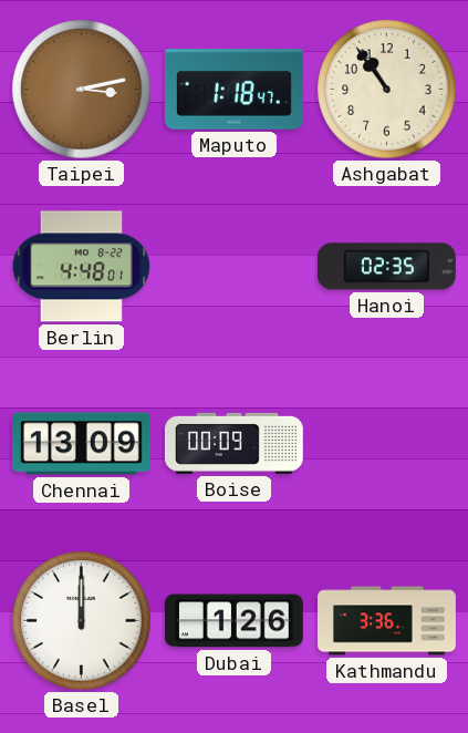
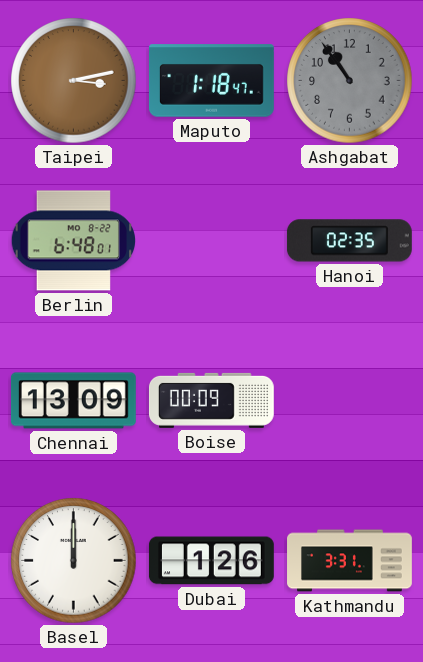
Ashgabat dial: cream -> grey (350, 81)
Berlin: 4:48 -> 6:48 (74, 241)
Kathmandu: 3:36 -> 3:31 (350, 561)
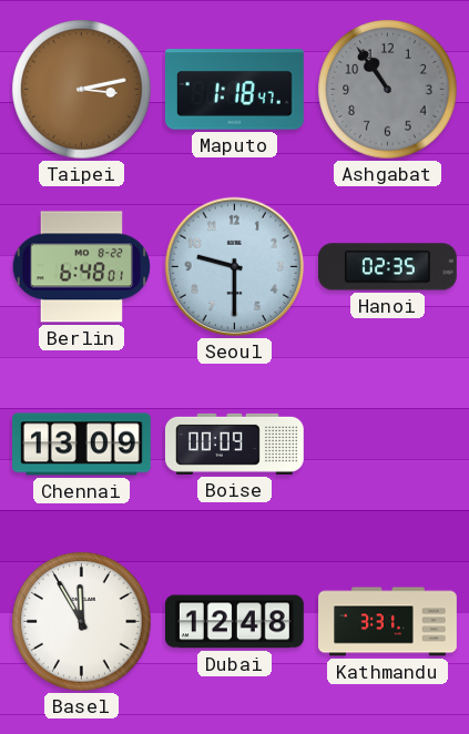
Seoul: none -> 9:30 (235, 267)
Basel: 12:00 -> 11:55 (82, 622)
Dubai: 1:26 -> 12:48 (234, 622)
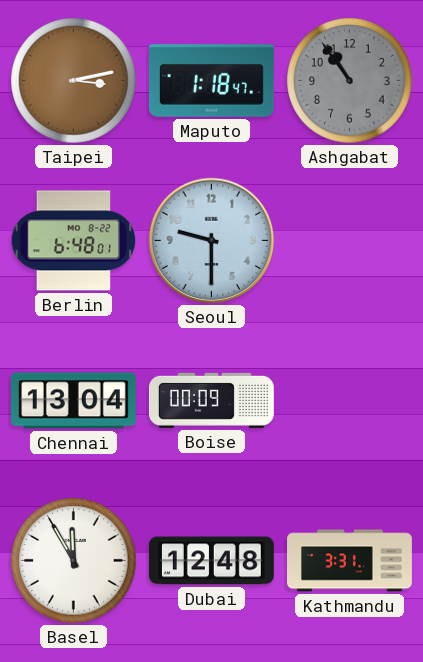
Hanoi: 02:35 -> none (387, 267)
Chennai: 13:09 -> 13:04 (73, 401)
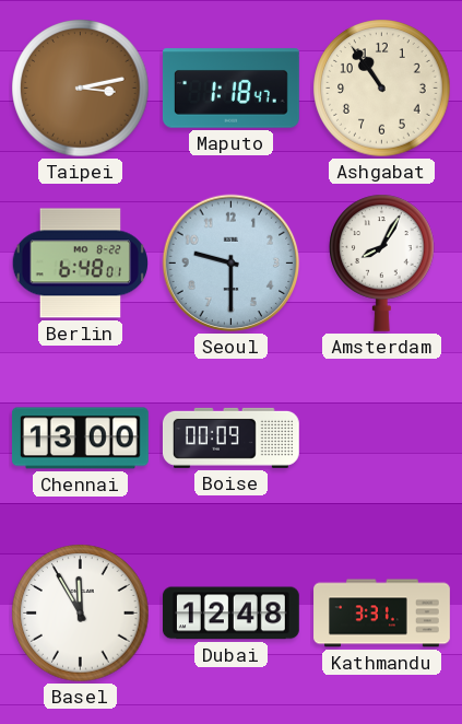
Ashgabat dial: grey -> cream (382, 89)
Amsterdam: none -> 8:05 (382, 262)
Chennai: 13:04 -> 13:00 (80, 439)
